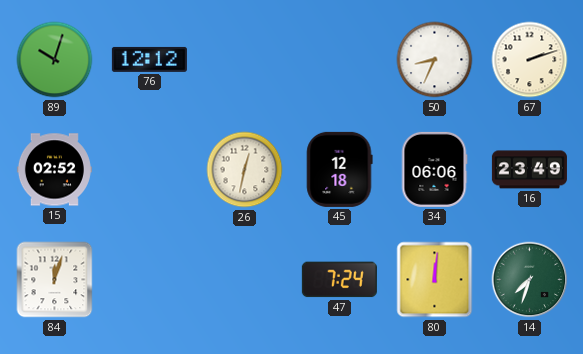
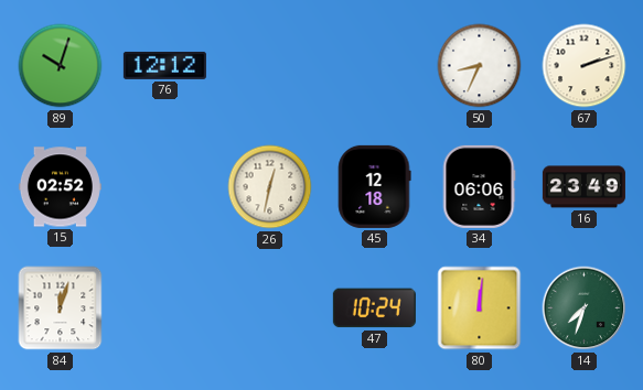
47: 7:24 -> 10:24 (374, 308)
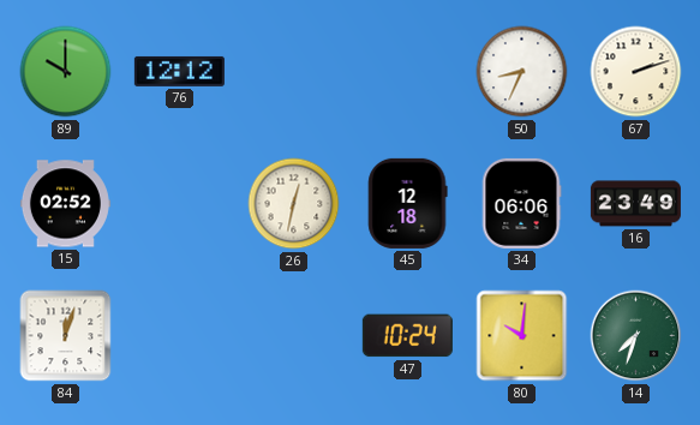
89: 10:03 -> 10:00 (66, 72)
80: 12:01 -> 10:01 (522, 336)
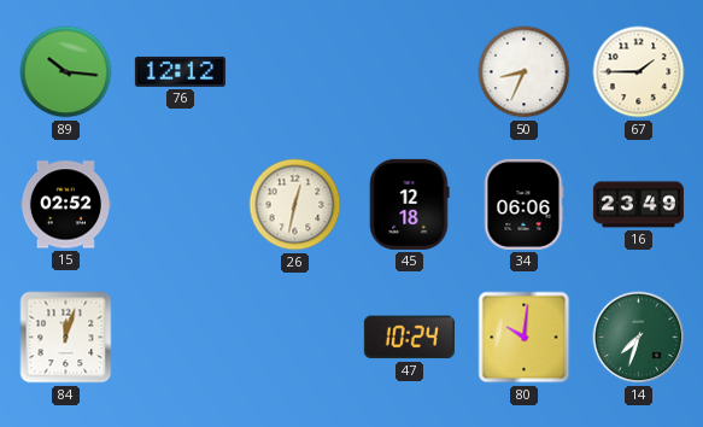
89: 10:00 -> 10:16 (66, 72)
67: 2:12 -> 1:45 (639, 72)
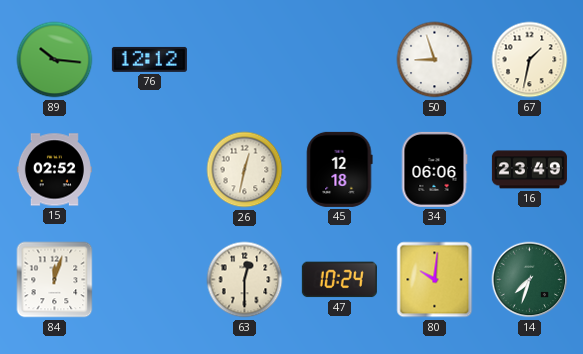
50: 8:34 -> 8:57 (435, 60)
67: 1:45 -> 1:32 (530, 60)
63: none -> 12:30 (245, 280)
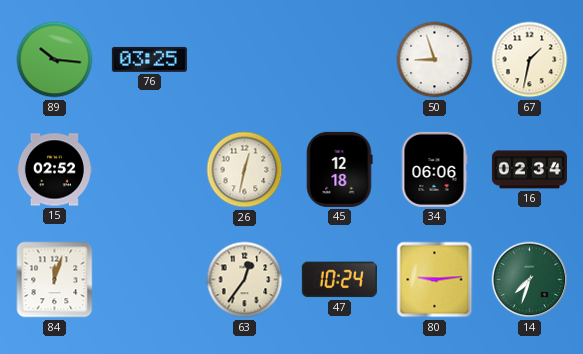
76: 12:12 -> 03:25 (149, 59)
16: 23:49 -> 02:34 (529, 170)
63: 12:30 -> 12:36 (245, 280)
80: 10:01 -> 9:14 (435, 280)
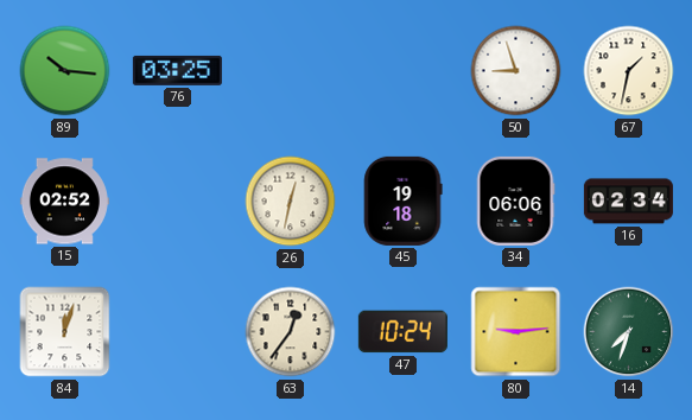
45: 12:18 -> 19:18 (404, 201)
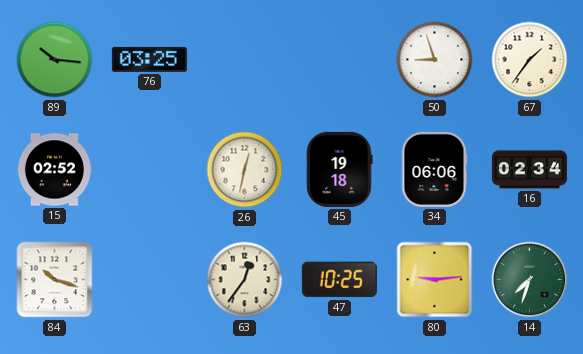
67: 1:32 -> 1:36 (530, 60)
84: 12:03 -> 10:18 (55, 280)
47: 10:24 -> 10:25 (339, 280)
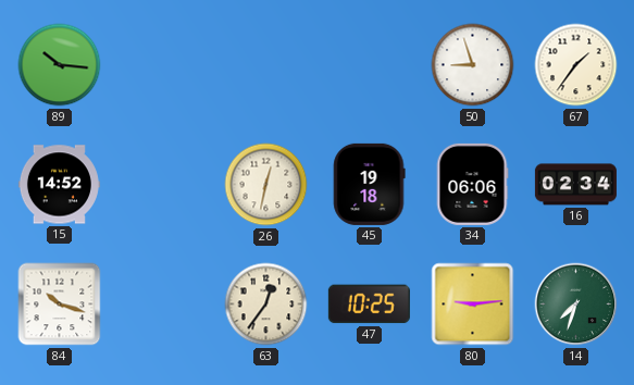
76: 03:25 -> none (149, 59)
15: 02:52 -> 14:52 (59, 185)
